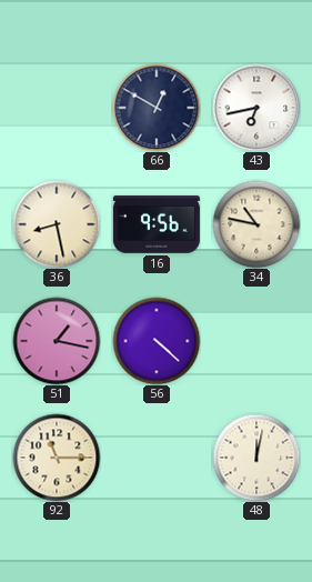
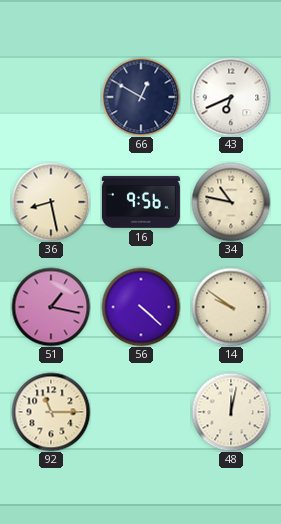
43: 6:43 -> 6:41 (231, 97)
14: none -> 9:51 (231, 307)
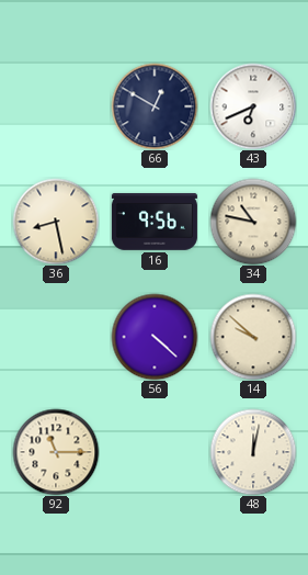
51: 1:17 -> none (51, 307)
14: 9:51 -> 9:52 (253, 337)
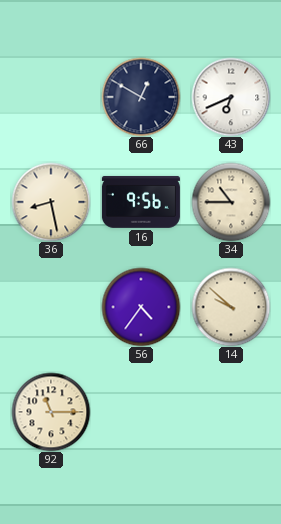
34: 10:47 -> 10:45 (231, 202)
56: 4:22 -> 4:36 (141, 307)
48: 12:02 -> none (253, 452)
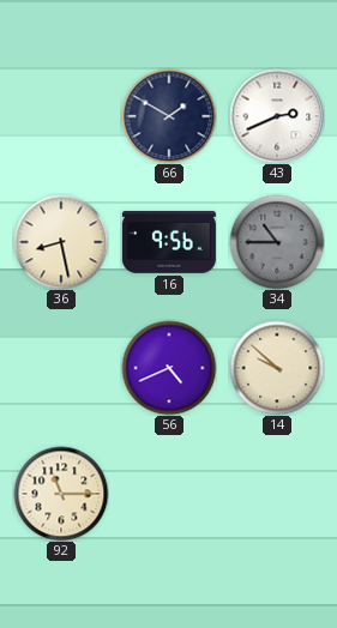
66: 12:50 -> 1:50 (169, 116)
43: 6:41 -> 2:41 (277, 116)
34 dial: cream -> grey (277, 242)
56: 4:36 -> 4:41 (169, 368)
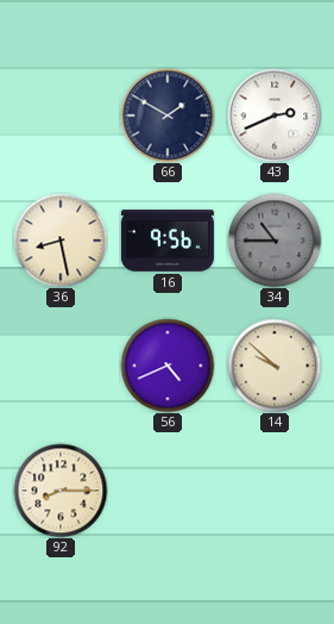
92: 11:15 -> 8:15 (61, 491)
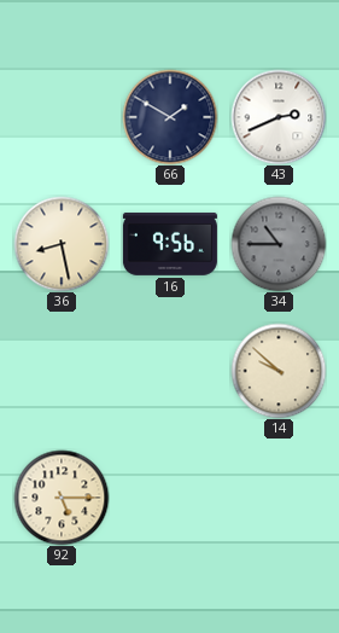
56: 4:41 -> none (168, 366)
92: 8:15 -> 5:15 (62, 498)
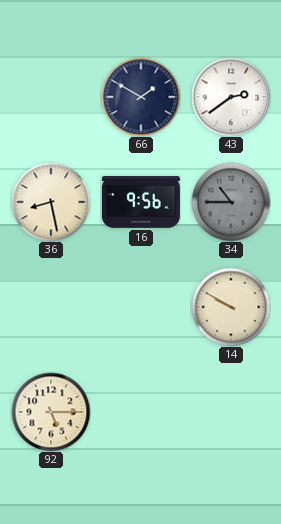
43: 2:41 -> 2:39 (231, 97)
14: 9:52 -> 9:50 (231, 307)
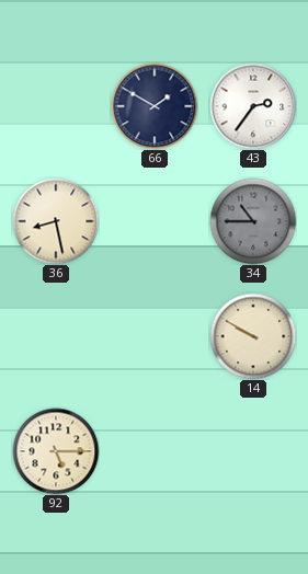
43: 2:39 -> 2:36 (253, 106)
16: 9:56 -> none (141, 202)
